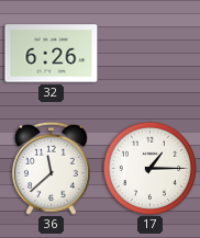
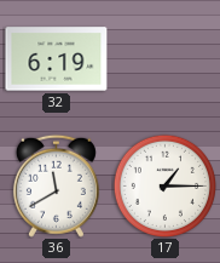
32: 6:26 -> 6:19 (57, 59)
36: 11:38 -> 11:40 (56, 185)
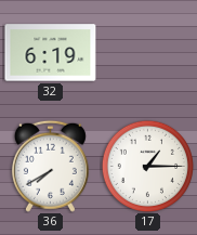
36: 11:40 -> 7:40 (50, 166)
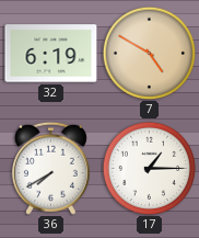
7: none -> 4:50 (149, 53)
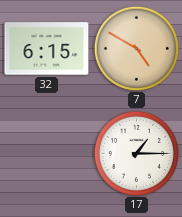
32: 6:19 -> 6:15 (47, 49)
36: 7:40 -> none (50, 168)
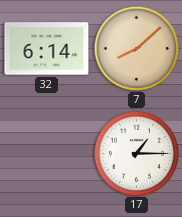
32: 6:15 -> 6:14 (47, 49)
7: 4:50 -> 8:08 (136, 48)
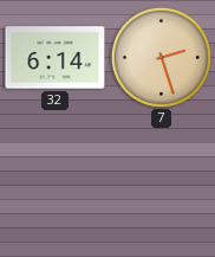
7: 8:08 -> 2:27 (161, 57)
17: 1:15 -> none (136, 153)
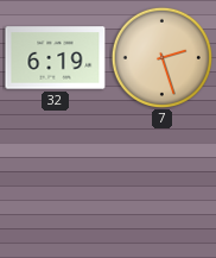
32: 6:14 -> 6:19 (56, 58)
